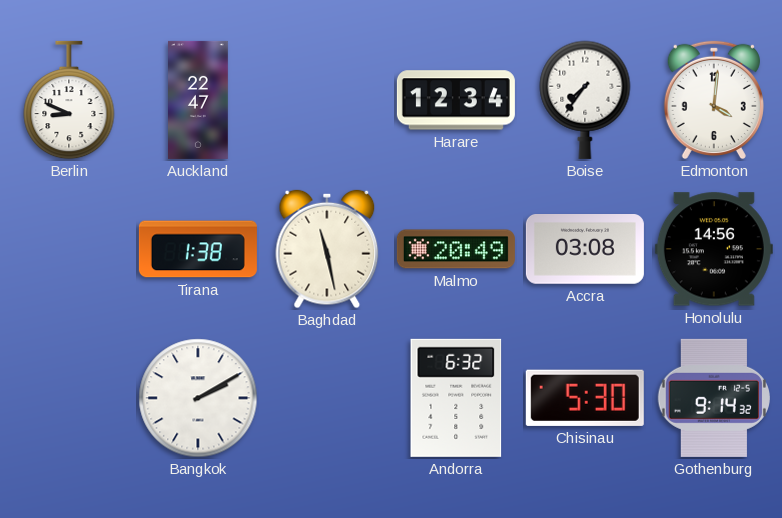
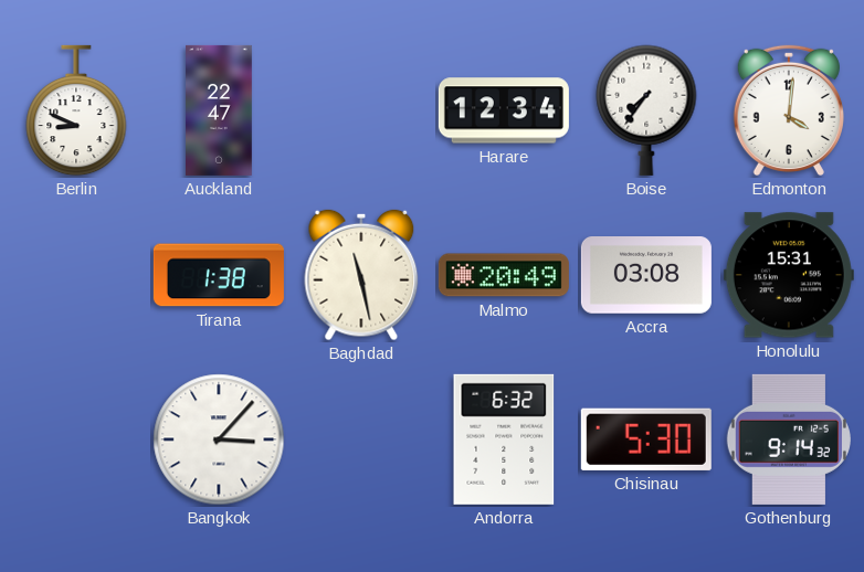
Honolulu: 14:56 -> 15:31 (789, 275)
Bangkok: 2:10 -> 3:07 (219, 439)
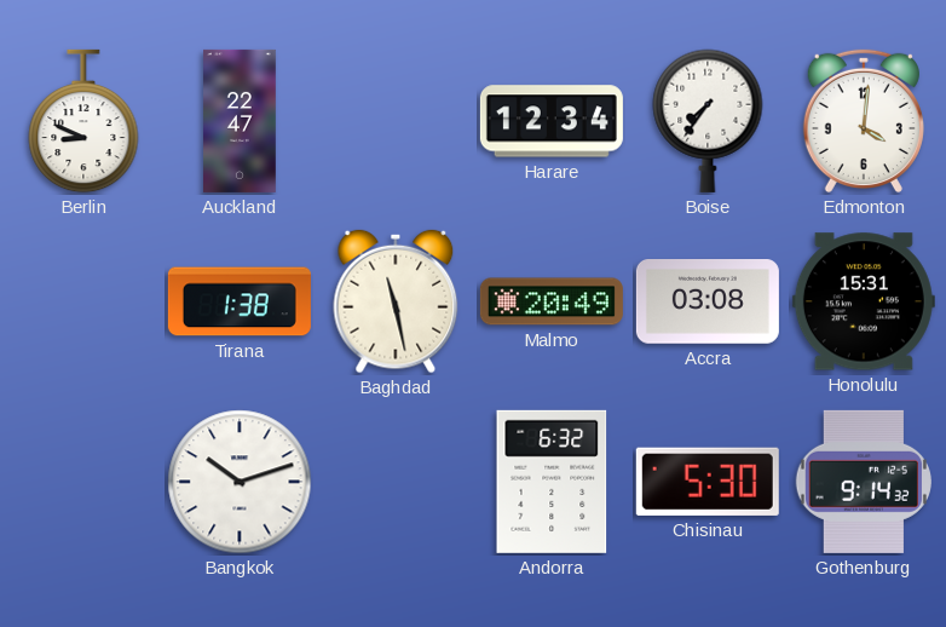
Bangkok: 3:07 -> 10:12 (240, 482)
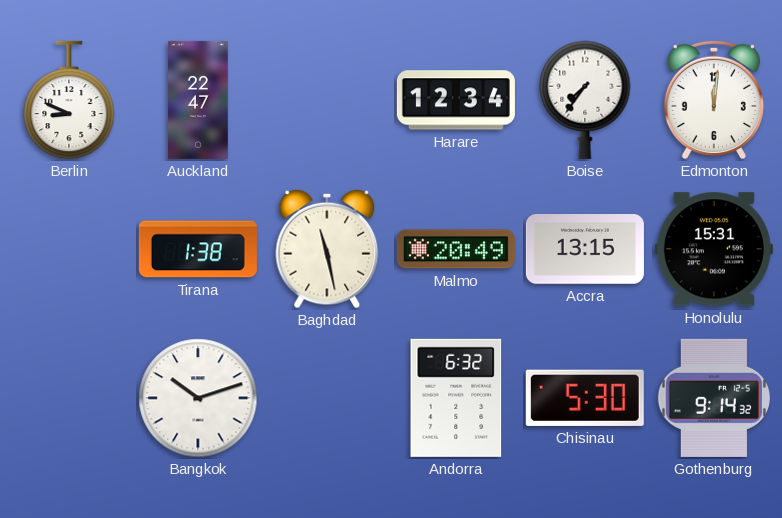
Edmonton: 4:01 -> 12:01 (714, 100)
Accra: 03:08 -> 13:15 (585, 250)
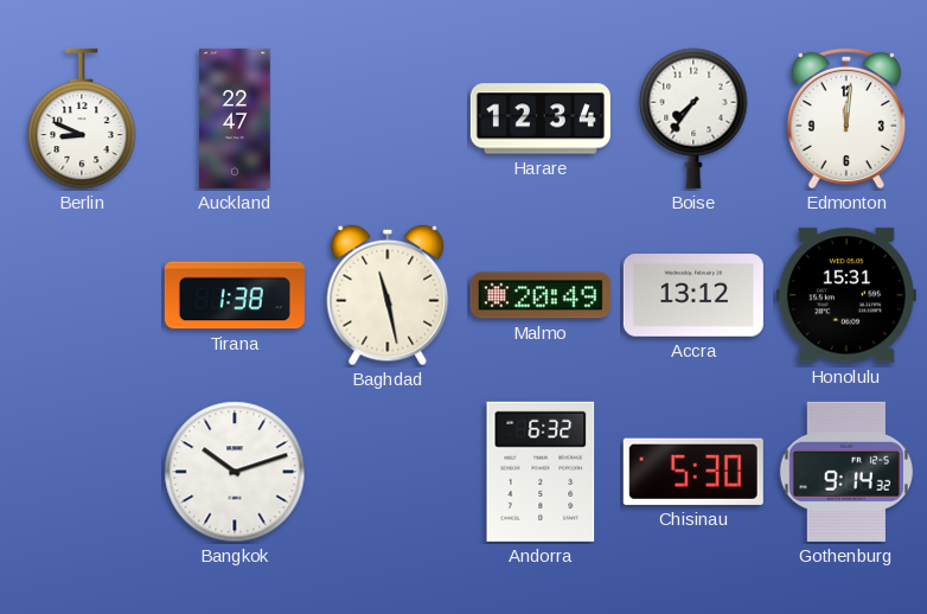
Accra: 13:15 -> 13:12 (693, 296)
